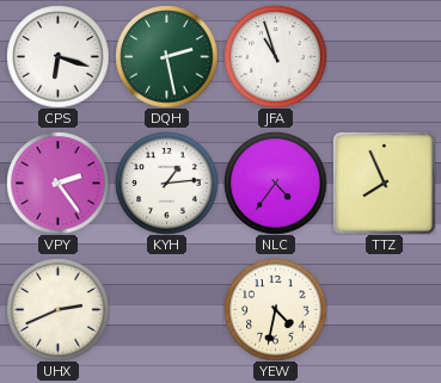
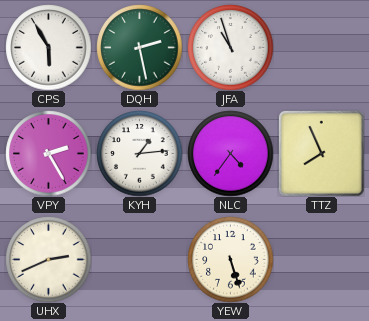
CPS: 6:18 -> 5:55 (48, 47)
VPY: 2:24 -> 2:25 (48, 153)
YEW: 4:32 -> 5:27 (230, 259)
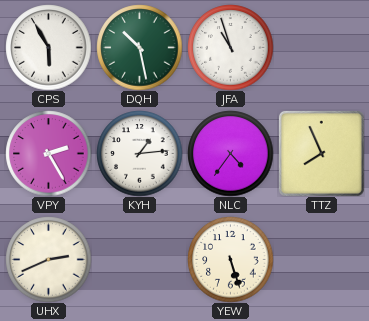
DQH: 2:28 -> 10:28 (139, 47)
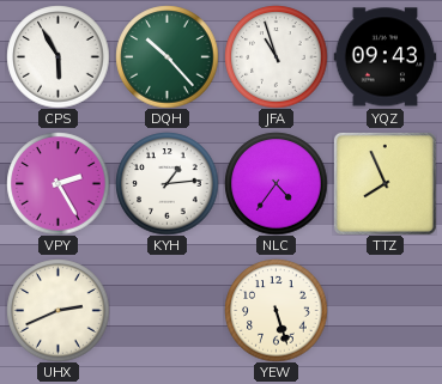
DQH: 10:28 -> 10:23 (166, 56)
YQZ: none -> 09:43 (385, 57)
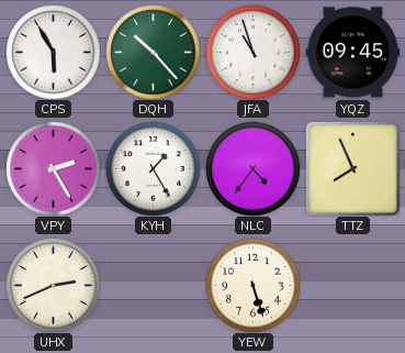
YQZ: 09:43 -> 09:45 (352, 53)
KYH: 1:14 -> 1:25 (153, 168)
